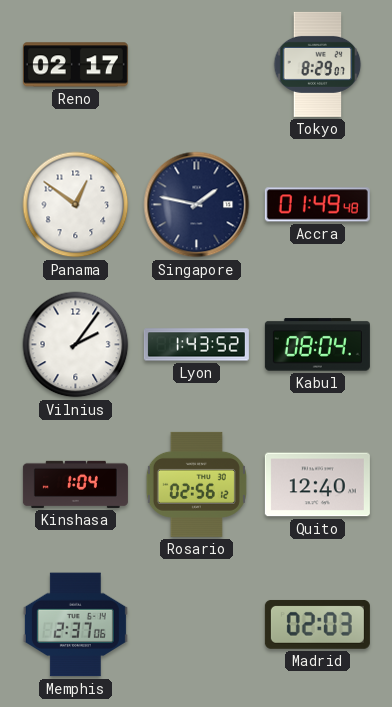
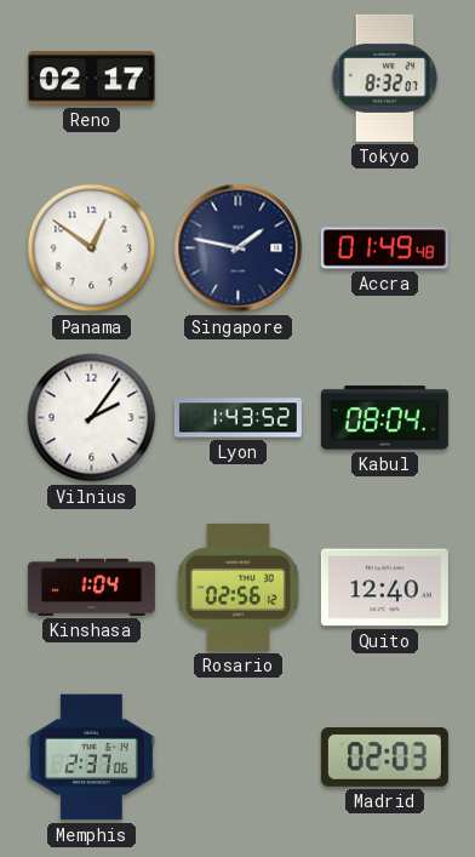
Tokyo: 8:29 -> 8:32 (385, 78)
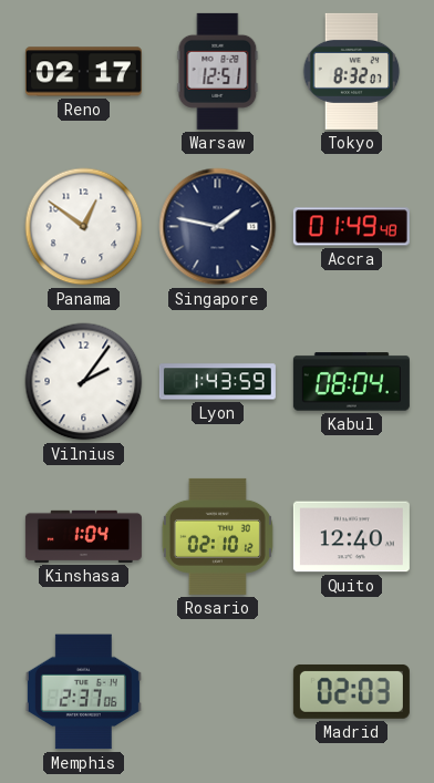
Warsaw: none -> 12:51 (218, 71)
Lyon: 1:43:52 -> 1:43:59 (217, 382)
Rosario: 02:56 -> 02:10 (217, 536)
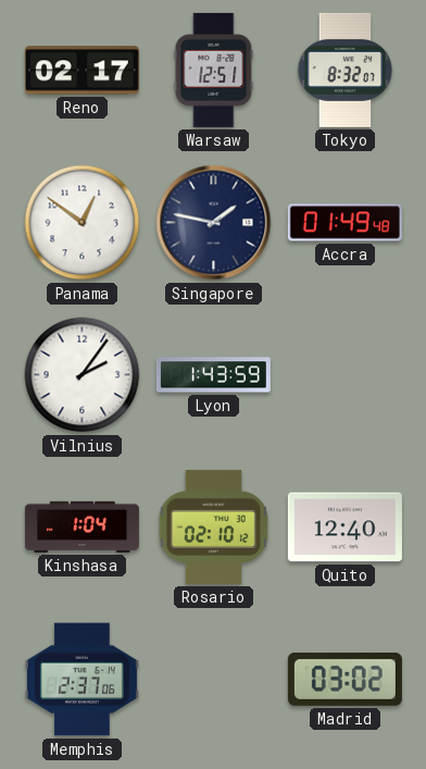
Kabul: 08:04 -> none (351, 382)
Madrid: 02:03 -> 03:02 (344, 679)
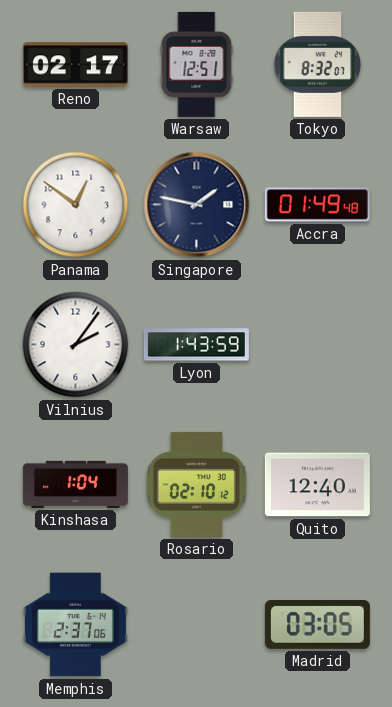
Madrid: 03:02 -> 03:05 (317, 624)
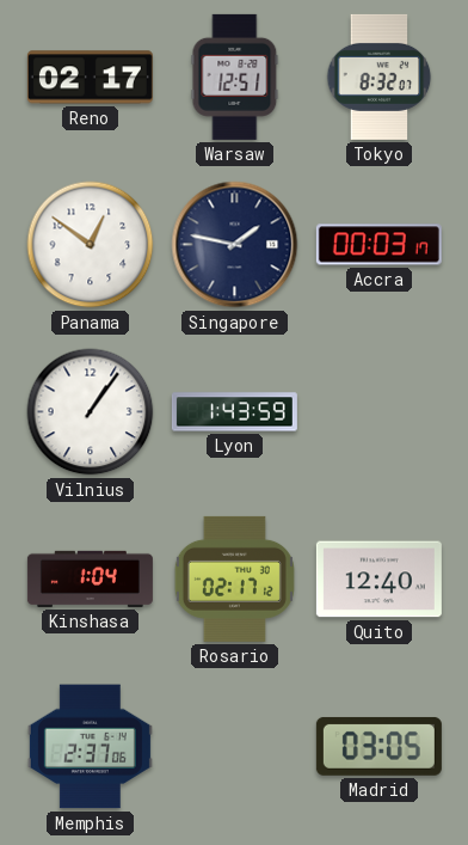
Accra: 01:49 -> 00:03 (378, 245)
Vilnius: 2:06 -> 1:06 (91, 412)
Rosario: 02:10 -> 02:17 (234, 578)
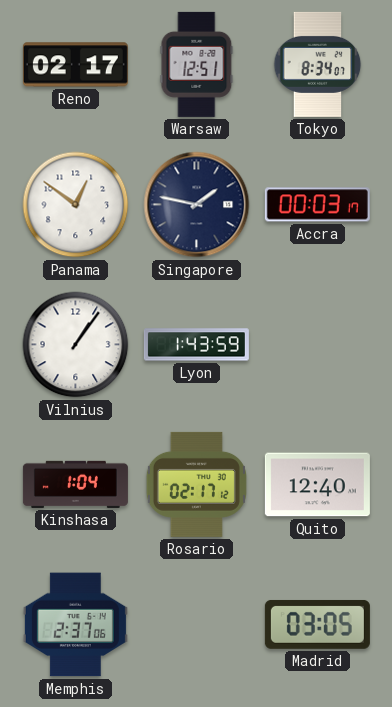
Tokyo: 8:32 -> 8:34 (318, 64)
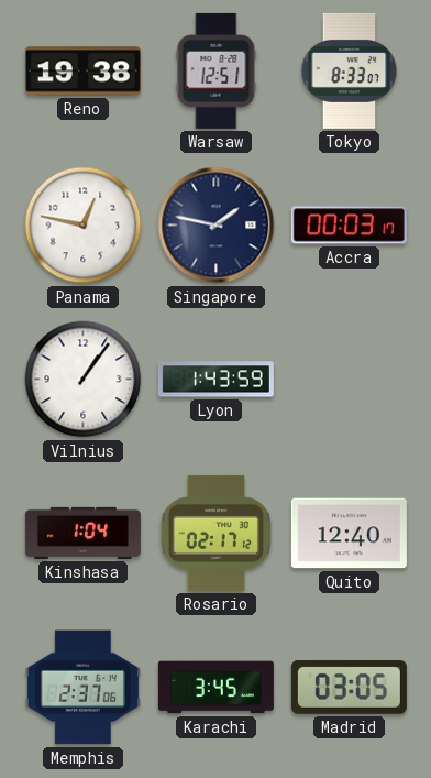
Reno: 02:17 -> 19:38 (82, 72)
Tokyo: 8:34 -> 8:33 (350, 70)
Panama: 12:51 -> 12:47 (84, 226)
Karachi: none -> 3:45 (215, 688)
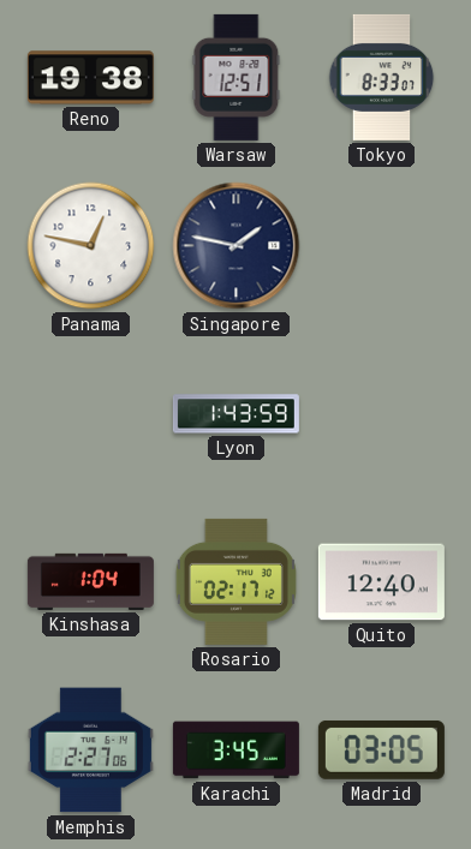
Accra: 00:03 -> none (349, 226)
Vilnius: 1:06 -> none (84, 380)
Memphis: 2:37 -> 2:27 (90, 751)
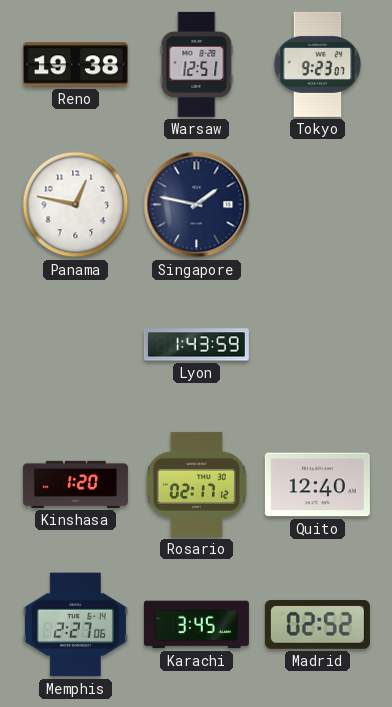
Tokyo: 8:33 -> 9:23 (318, 64)
Kinshasa: 1:04 -> 1:20 (75, 484)
Madrid: 03:05 -> 02:52 (317, 624)
